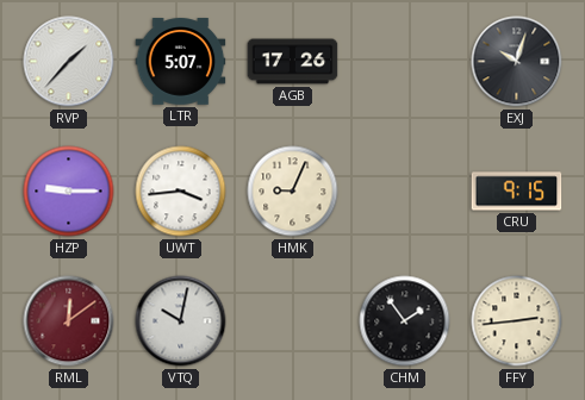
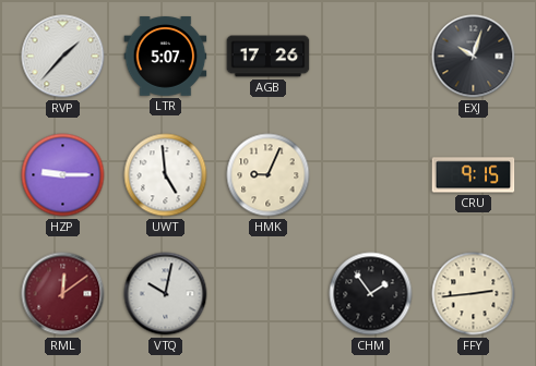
UWT: 3:44 -> 4:59 (166, 175)
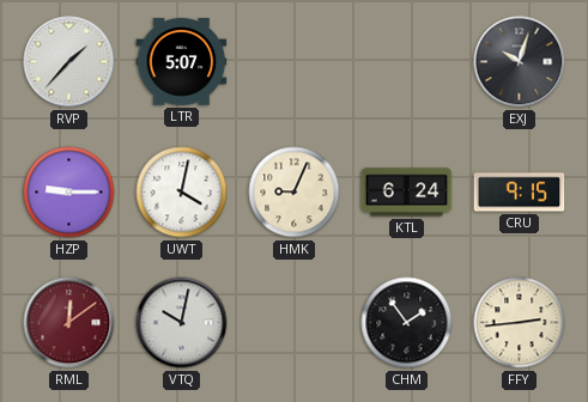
AGB: 17:26 -> none (269, 57)
UWT: 4:59 -> 4:02 (182, 193)
KTL: none -> 6:24 (407, 193)
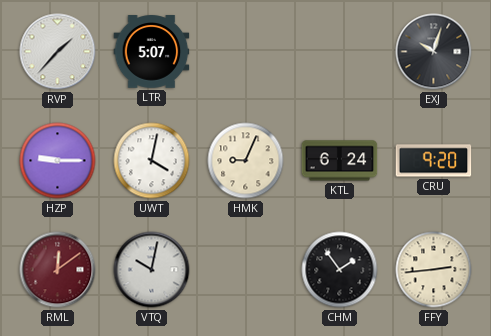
CRU: 9:15 -> 9:20 (434, 161)
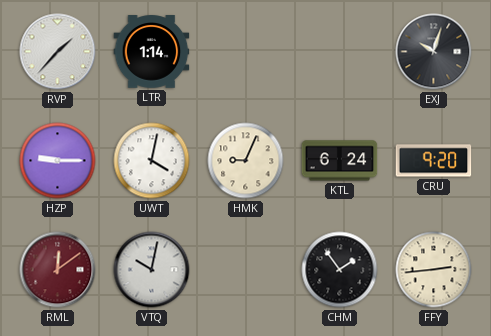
LTR: 5:07 -> 1:14 (152, 52)
